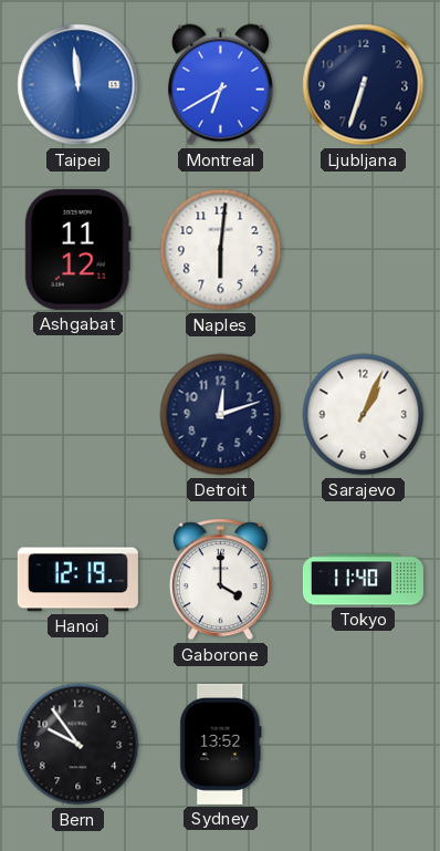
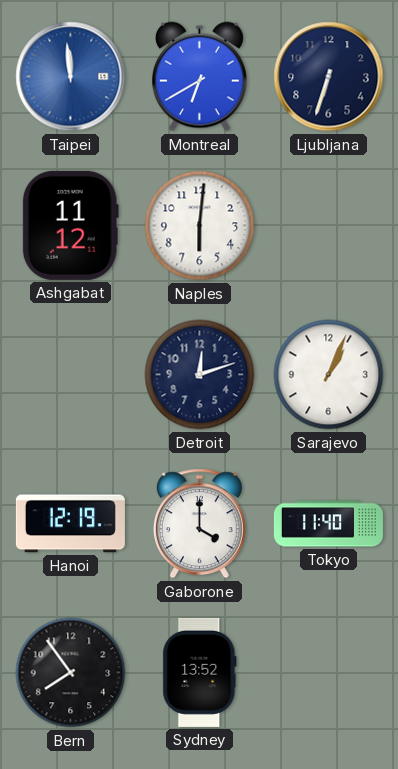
Bern: 9:54 -> 7:54 (71, 673)
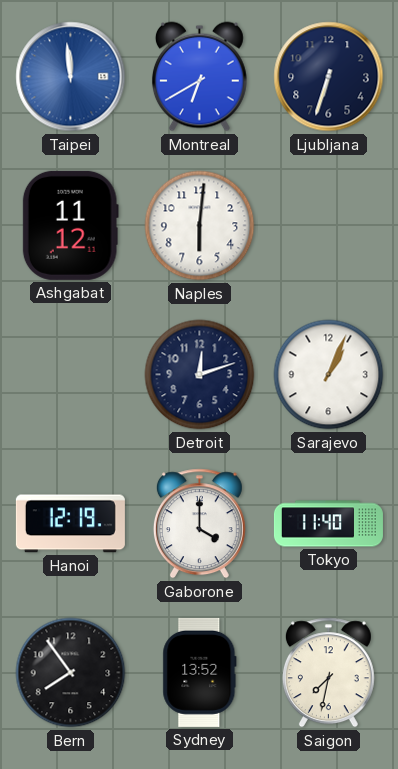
Saigon: none -> 7:32 (328, 673)
